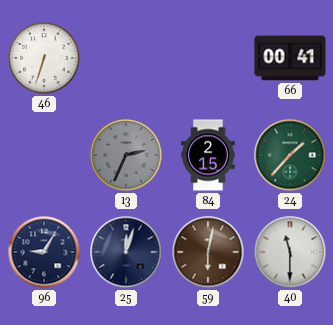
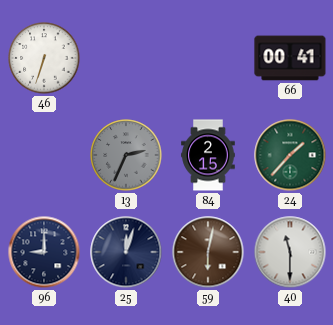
96: 9:05 -> 9:00 (44, 252)
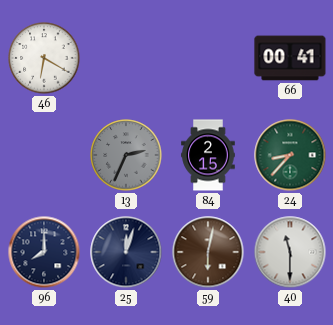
46: 6:33 -> 6:20 (44, 58)
24: 1:37 -> 8:37 (290, 155)
96: 9:00 -> 8:00 (44, 252)
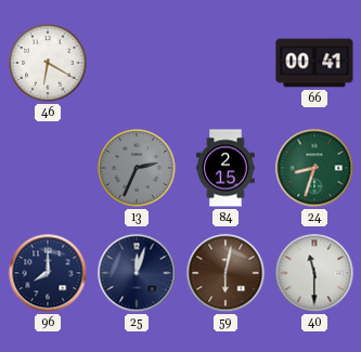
24: 8:37 -> 8:33 (314, 168)
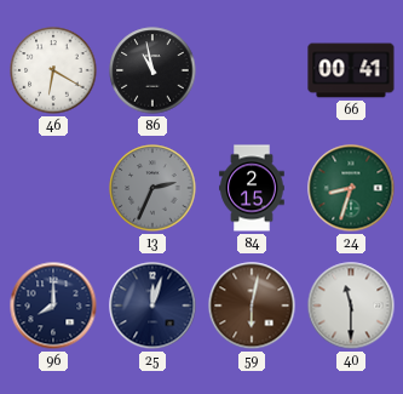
86: none -> 10:58 (152, 70)
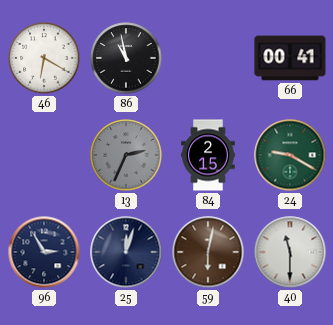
24: 8:33 -> 9:20 (290, 155)
96: 8:00 -> 2:55 (44, 252)
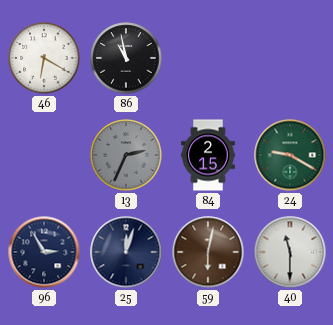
66: 00:41 -> none (290, 58)
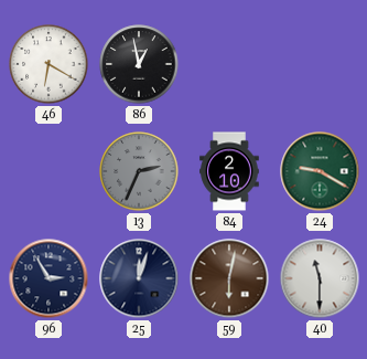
86: 10:58 -> 12:58 (139, 64)
84: 2:15 -> 2:10 (229, 171)
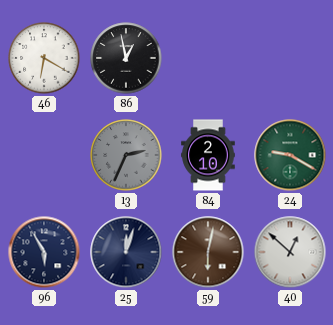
96: 2:55 -> 5:55 (44, 252)
40: 11:30 -> 12:52 (290, 252)
